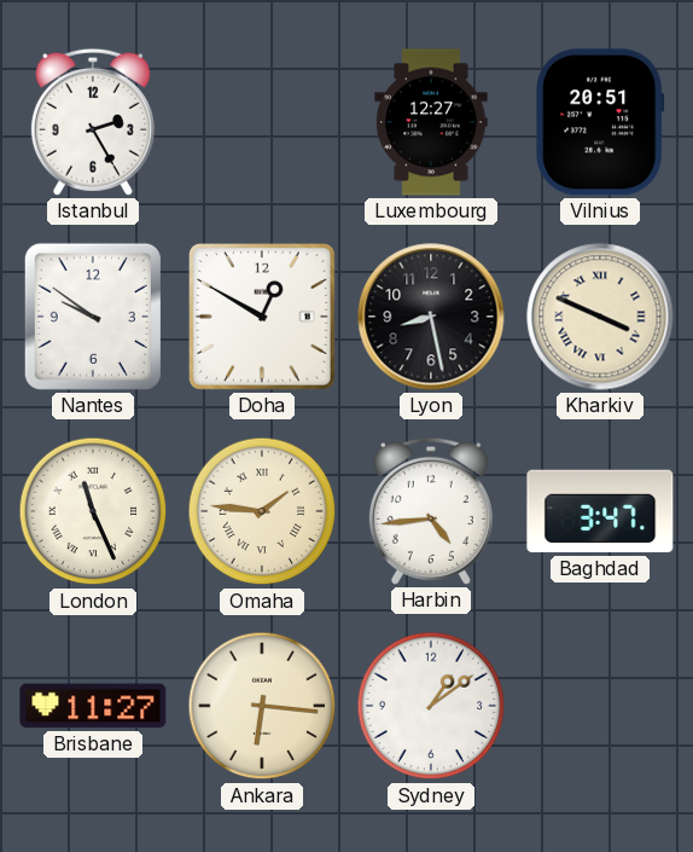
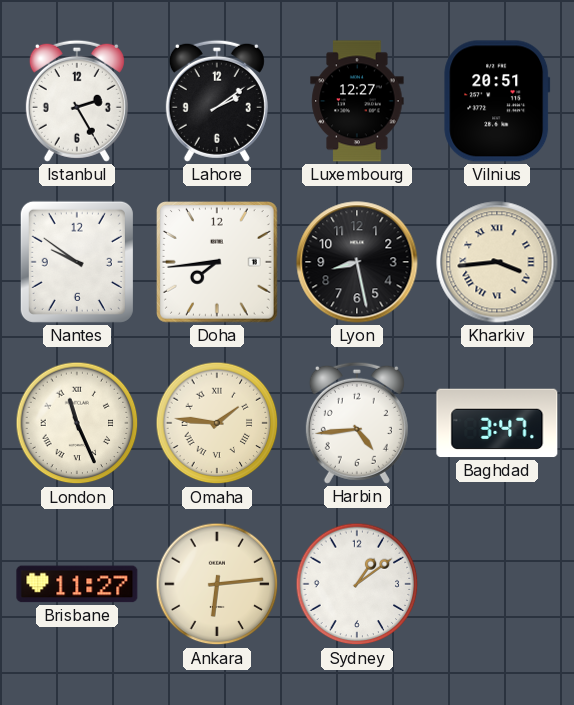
Lahore: none -> 2:09 (217, 101)
Doha: 12:50 -> 7:44 (218, 263)
Kharkiv: 3:49 -> 3:44 (497, 262)
Ankara: 6:16 -> 6:14 (217, 584)
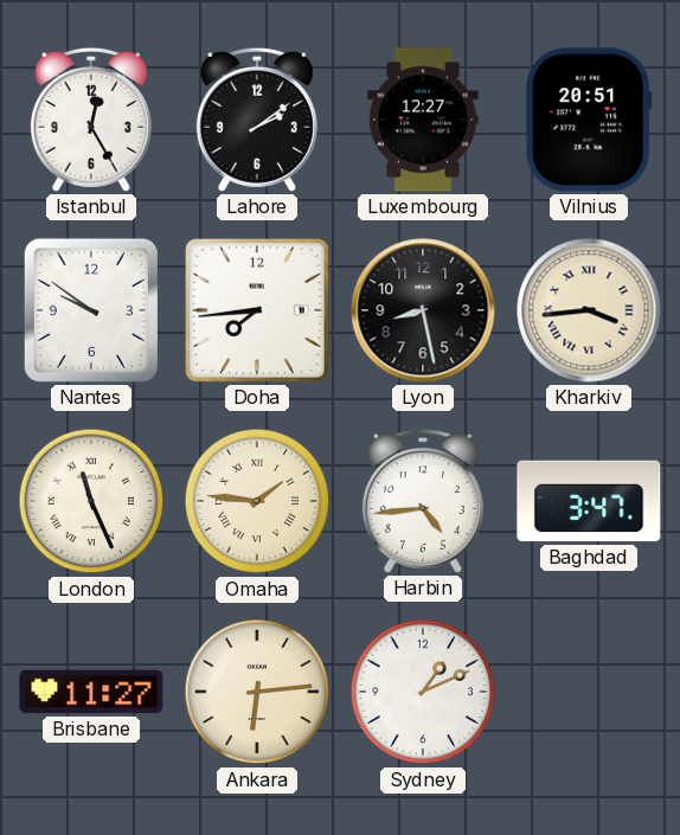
Istanbul: 2:25 -> 12:25 (91, 120)
Sydney: 1:09 -> 1:11 (423, 692)
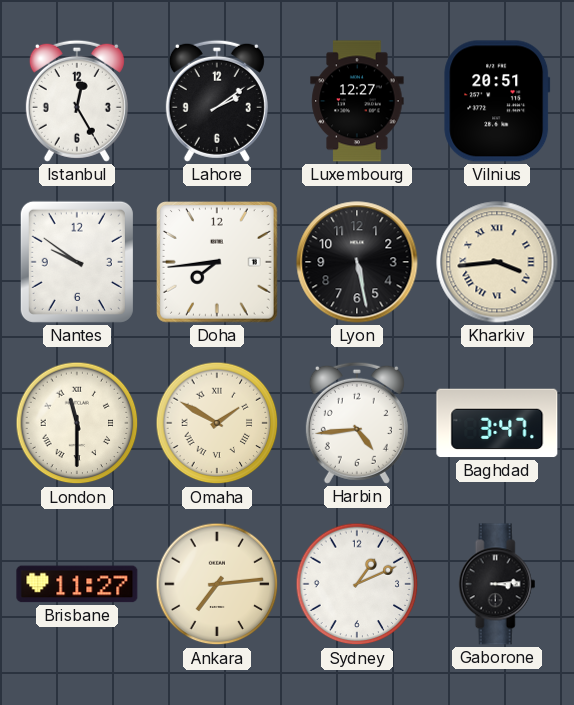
Lyon: 8:28 -> 5:28 (357, 262)
London: 11:26 -> 11:30 (77, 423)
Omaha: 1:46 -> 1:50 (217, 423)
Ankara: 6:14 -> 7:14 (217, 584)
Gaborone: none -> 3:14 (497, 584)
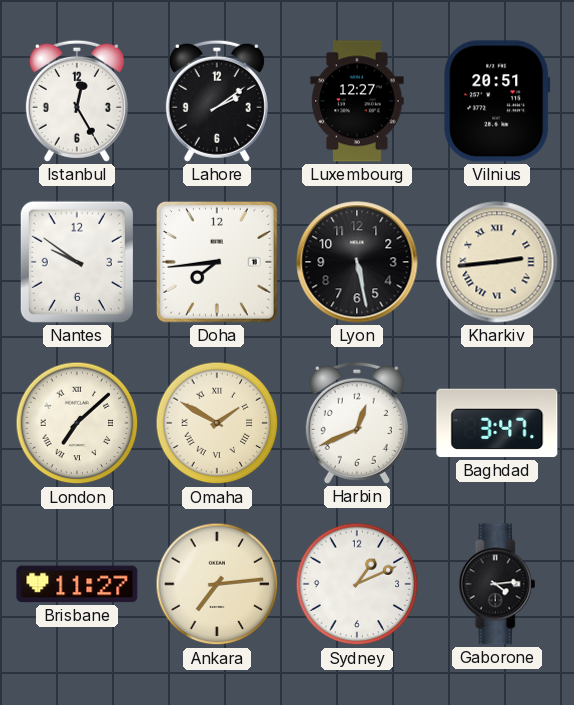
Kharkiv: 3:44 -> 2:44 (497, 262)
London: 11:30 -> 7:08 (77, 423)
Harbin: 4:44 -> 12:41 (357, 423)
Gaborone: 3:14 -> 4:14 (497, 584)
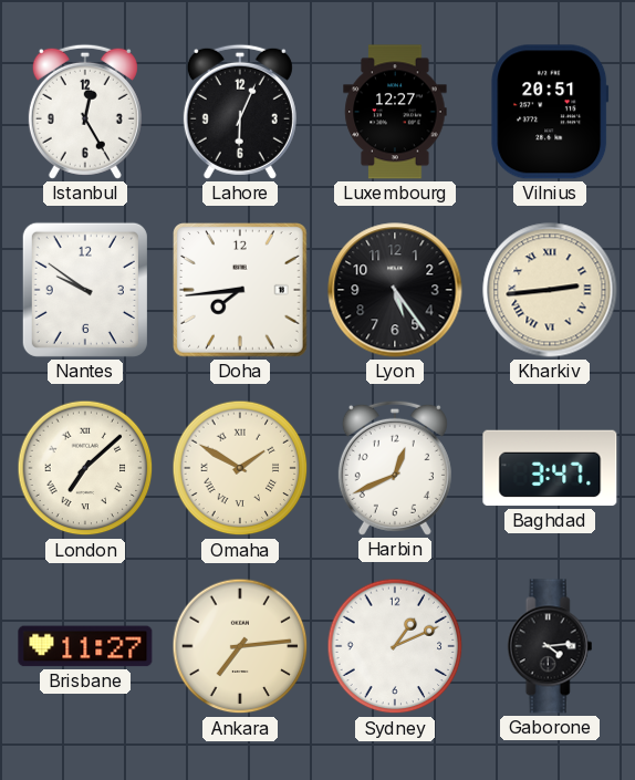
Lahore: 2:09 -> 6:04 (240, 112)
Lyon: 5:28 -> 5:24 (395, 290)
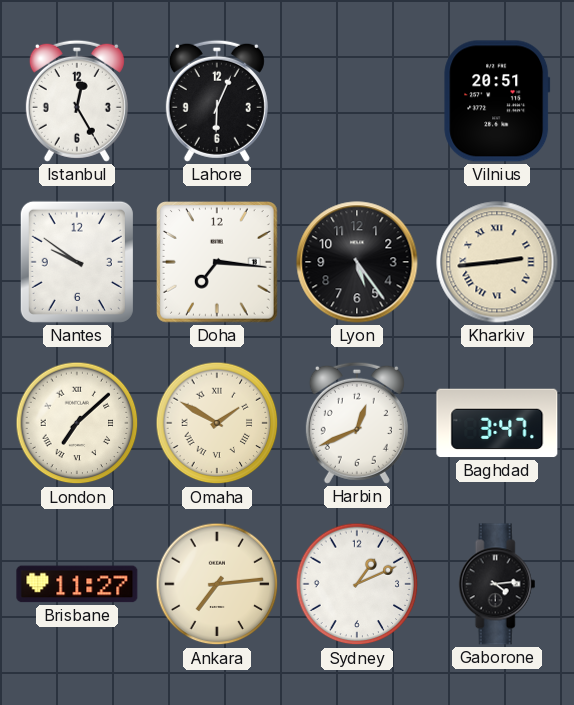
Luxembourg: 12:27 -> none (395, 112)
Doha: 7:44 -> 7:16 (218, 263)
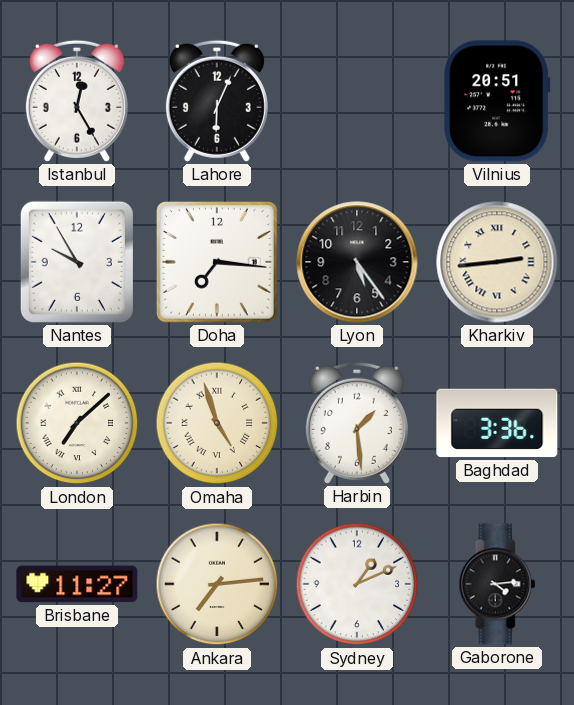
Nantes: 9:51 -> 9:55 (77, 262)
Omaha: 1:50 -> 4:57 (217, 423)
Harbin: 12:41 -> 1:29 (357, 423)
Baghdad: 3:47 -> 3:36 (497, 423)
